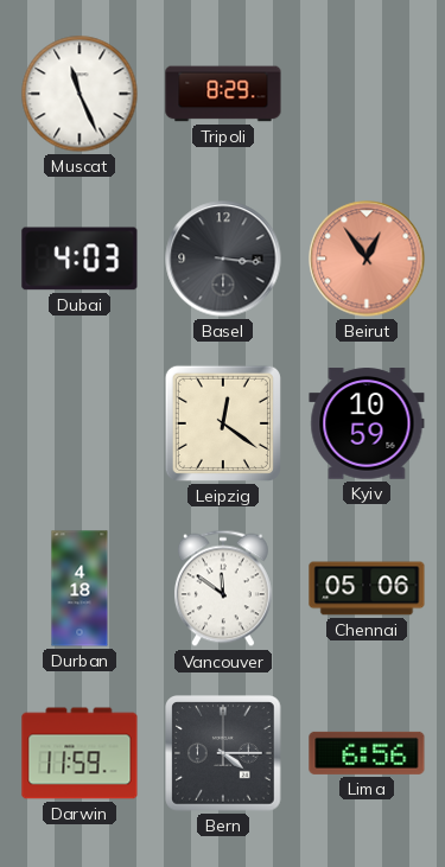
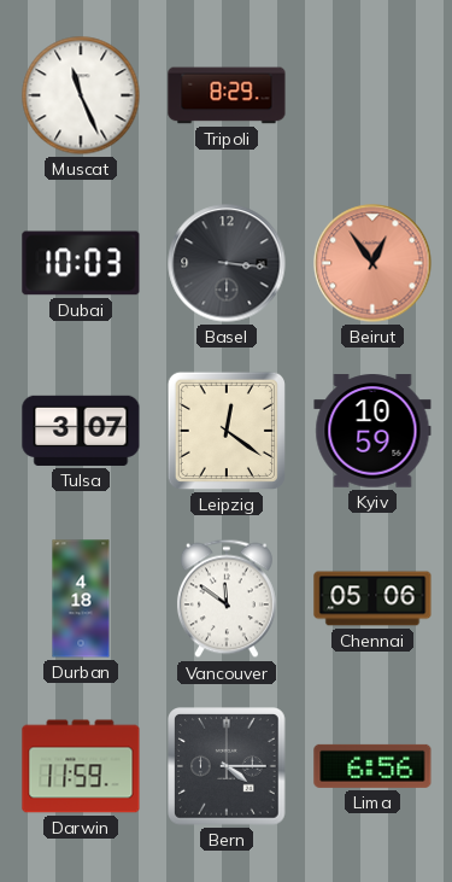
Dubai: 4:03 -> 10:03 (81, 263)
Tulsa: none -> 3:07 (81, 431)
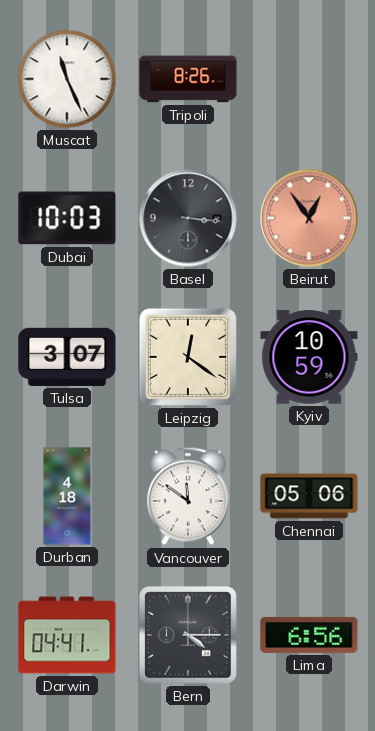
Tripoli: 8:29 -> 8:26 (188, 79)
Darwin: 11:59 -> 04:41 (67, 635)
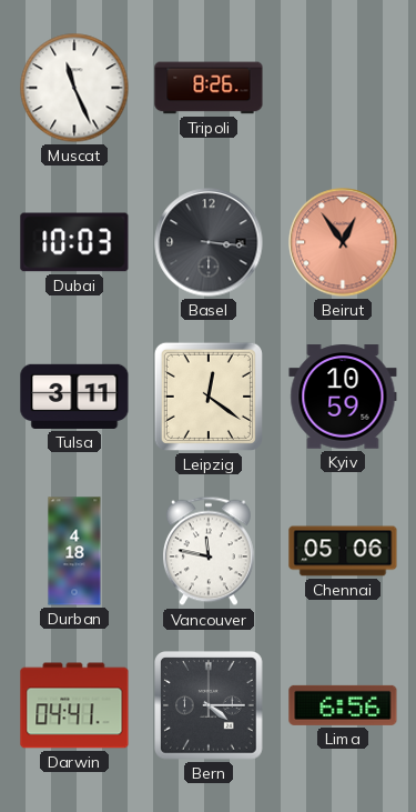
Tulsa: 3:07 -> 3:11 (74, 397)
Vancouver: 11:51 -> 11:47 (209, 551)
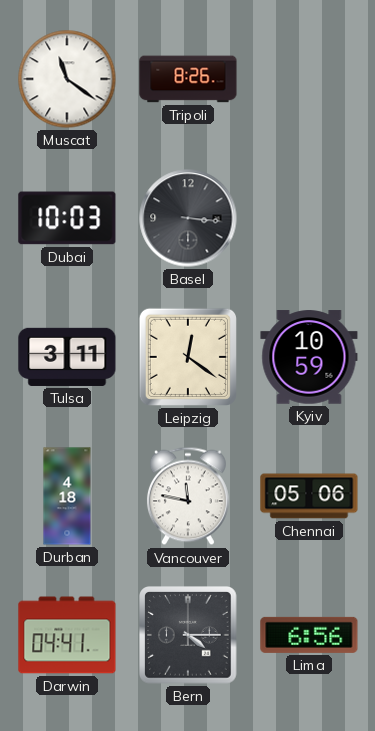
Muscat: 11:26 -> 11:21 (67, 79)
Beirut: 12:54 -> none (343, 242)
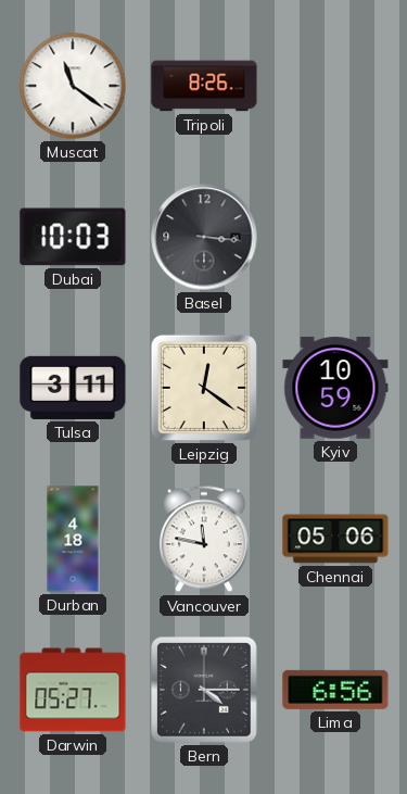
Darwin: 04:41 -> 05:27 (73, 690)
